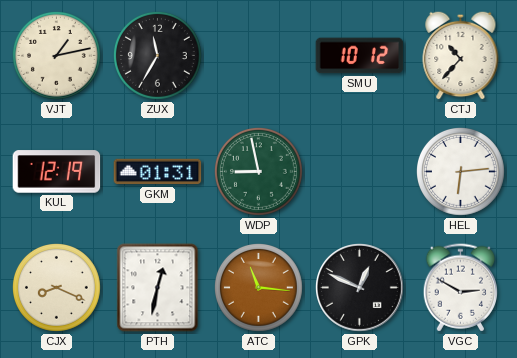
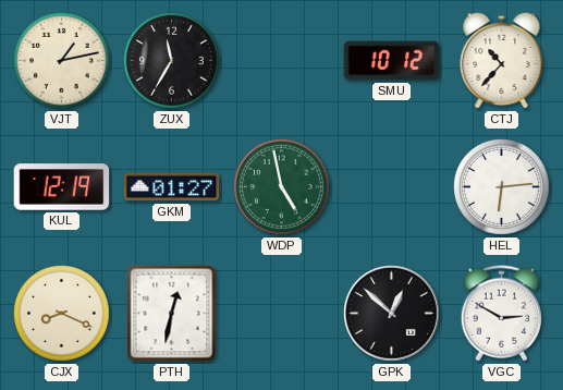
GKM: 01:31 -> 01:27 (172, 187)
WDP: 8:58 -> 4:58 (282, 187)
ATC: 11:16 -> none (259, 288)
GPK: 12:49 -> 12:52 (392, 314)
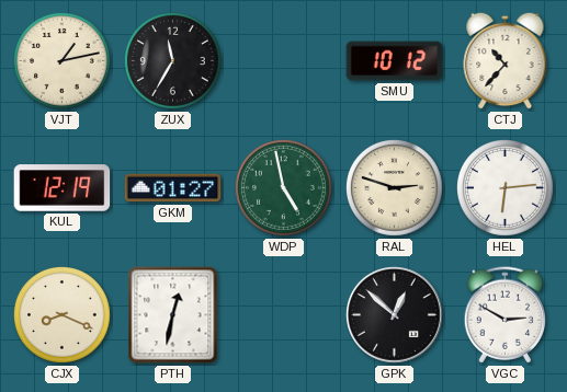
RAL: none -> 2:48 (395, 188)
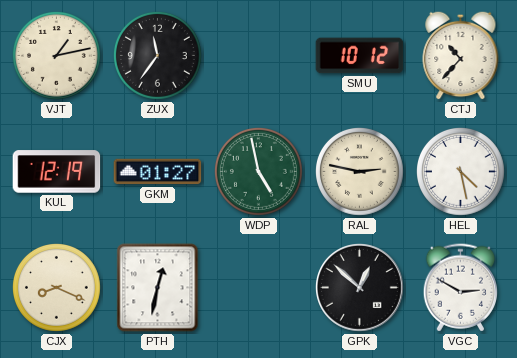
ZUX: 11:35 -> 11:36 (158, 56)
RAL: 2:48 -> 2:47 (360, 172)
HEL: 6:14 -> 4:28 (461, 172)
